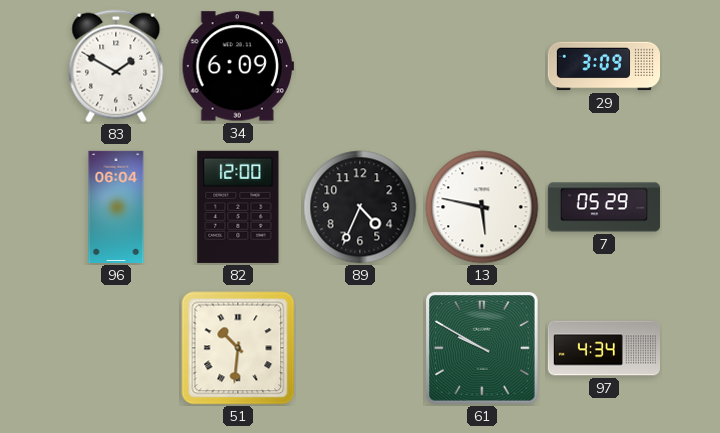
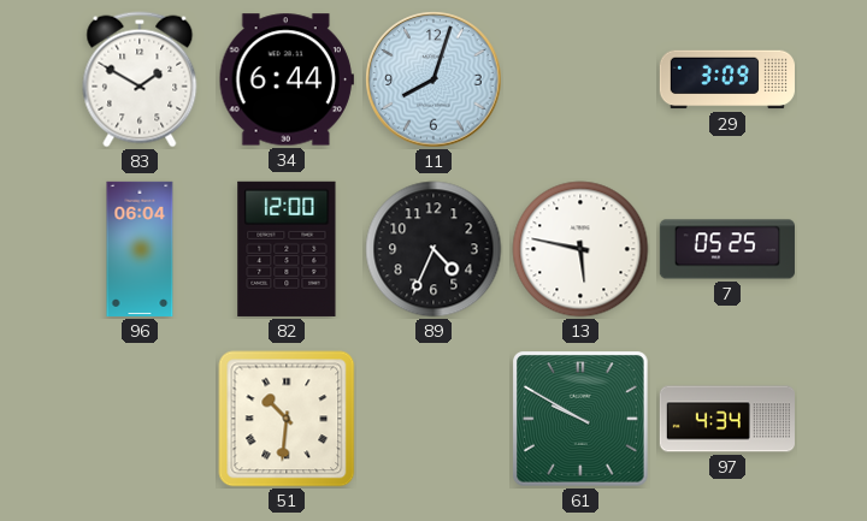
34: 6:09 -> 6:44 (287, 79)
11: none -> 8:03 (433, 79)
7: 05:29 -> 05:25 (727, 249)
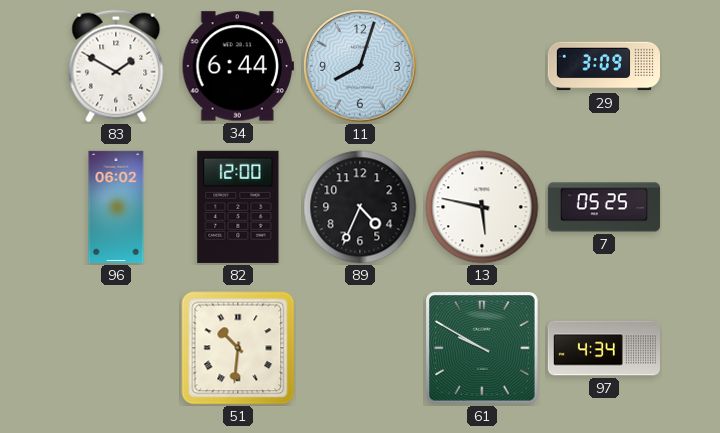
96: 06:04 -> 06:02 (116, 207)
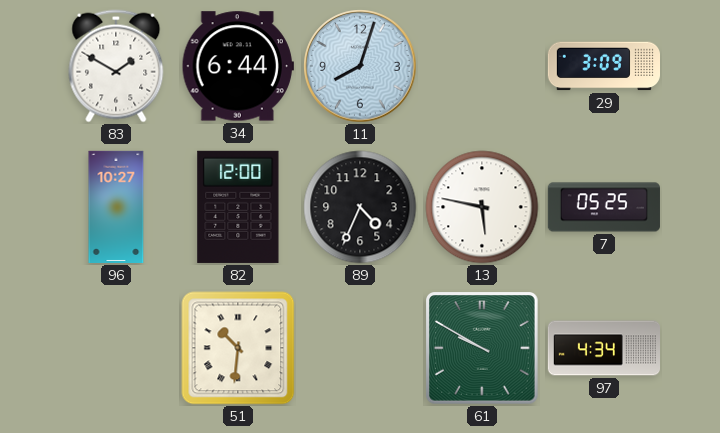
96: 06:02 -> 10:27 (116, 207)
